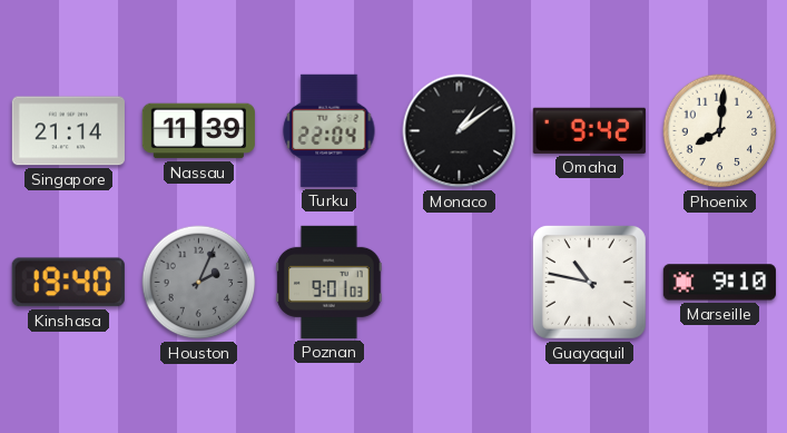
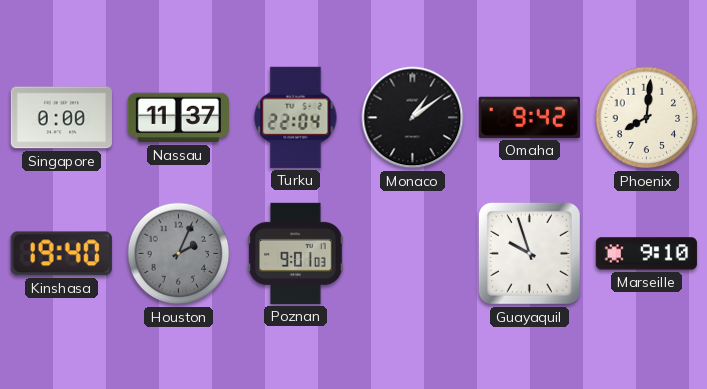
Singapore: 21:14 -> 0:00 (61, 118)
Nassau: 11:39 -> 11:37 (178, 118)
Guayaquil: 10:47 -> 9:57 (529, 253)
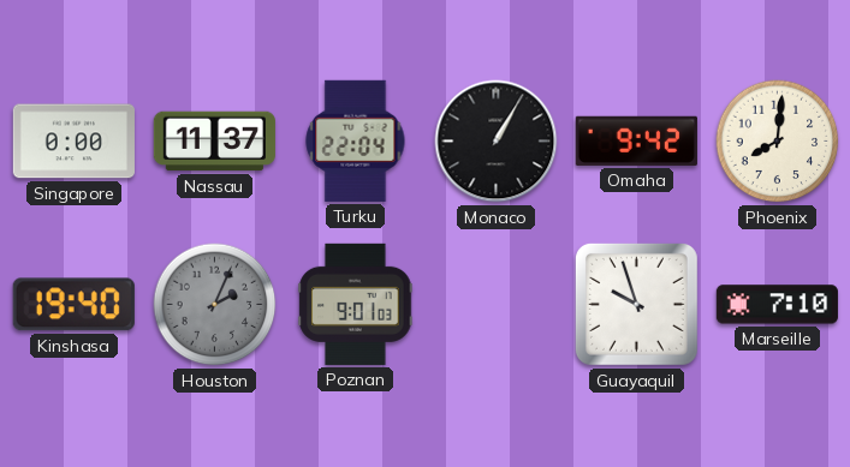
Monaco: 1:09 -> 1:05 (497, 142)
Marseille: 9:10 -> 7:10 (777, 305)
